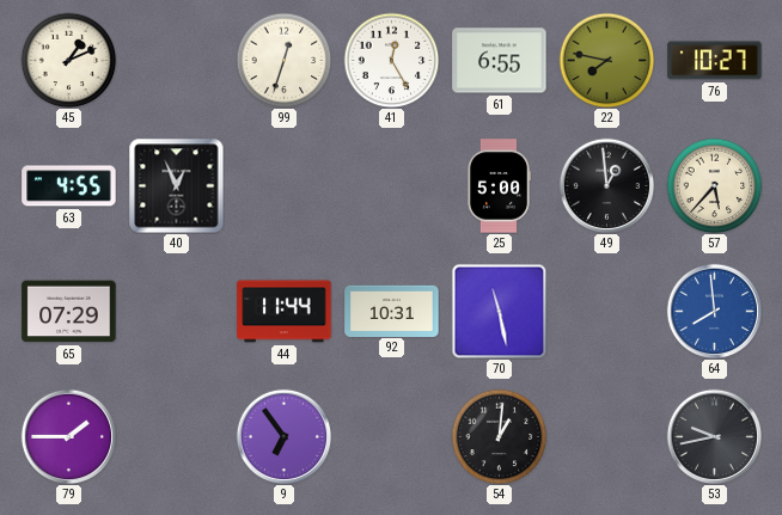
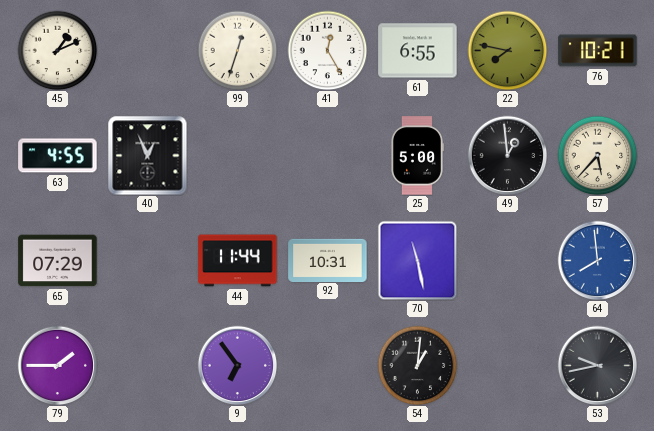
76: 10:27 -> 10:21 (598, 51)
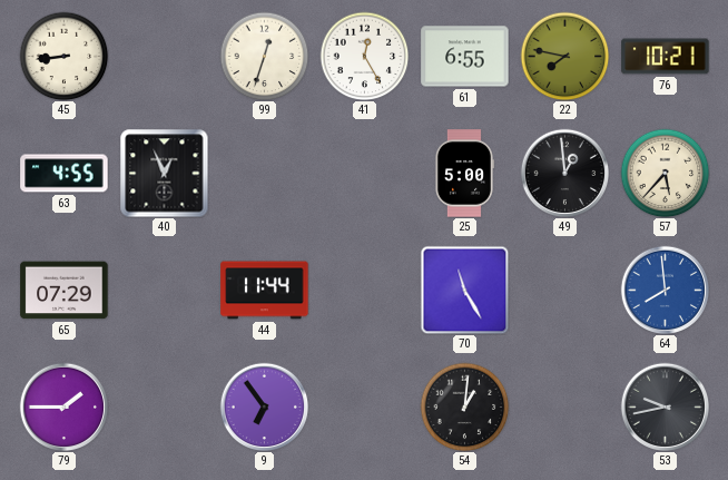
45: 1:11 -> 8:44 (63, 56)
92: 10:31 -> none (328, 260)
70: 11:28 -> 11:25 (464, 290)
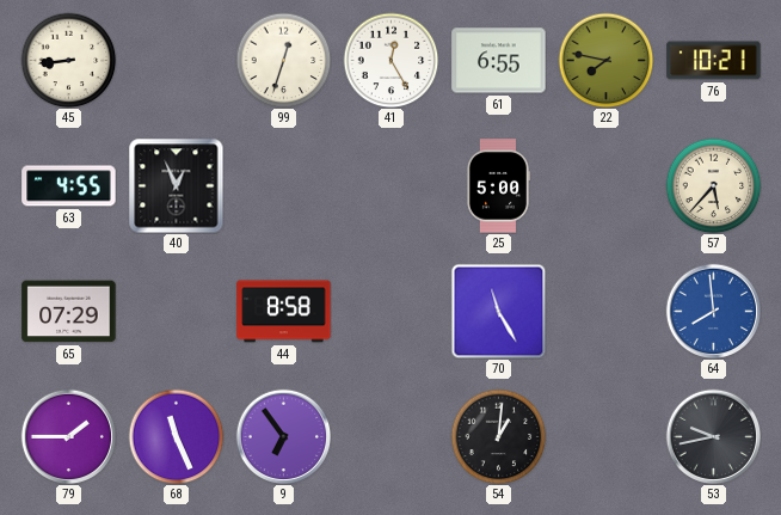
49: 12:59 -> none (564, 173)
44: 11:44 -> 8:58 (284, 312)
68: none -> 11:26 (176, 436)
